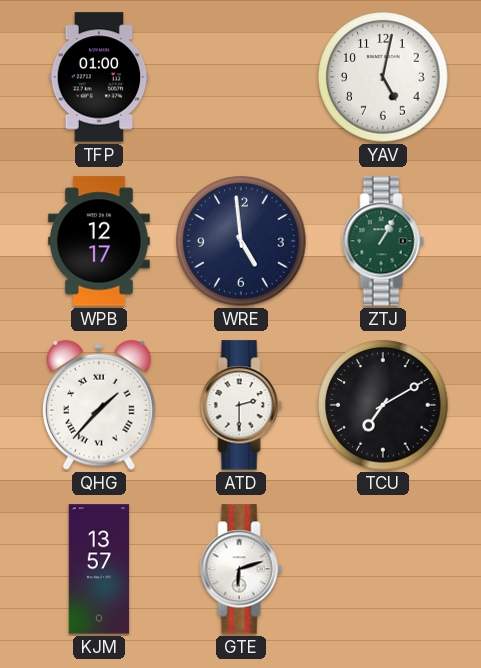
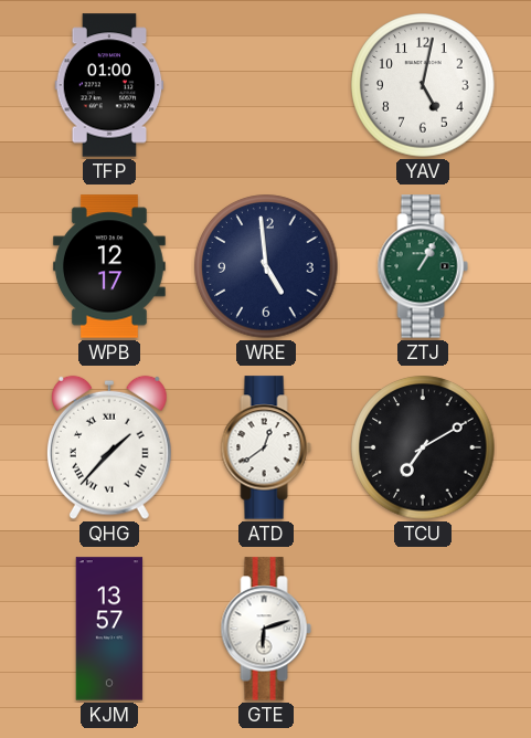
ATD: 2:30 -> 12:39 (266, 447)
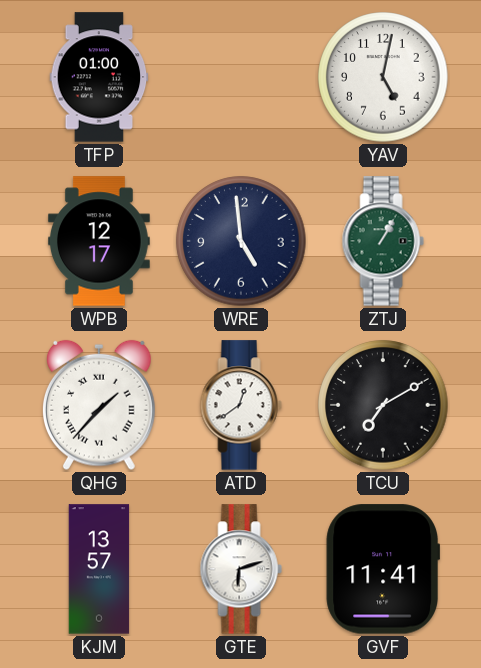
GVF: none -> 11:41 (382, 569)
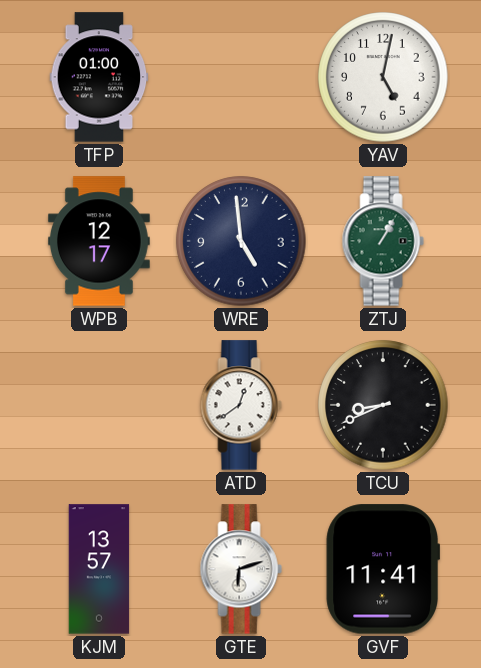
QHG: 1:37 -> none (100, 405)
TCU: 7:10 -> 8:41 (383, 405)
